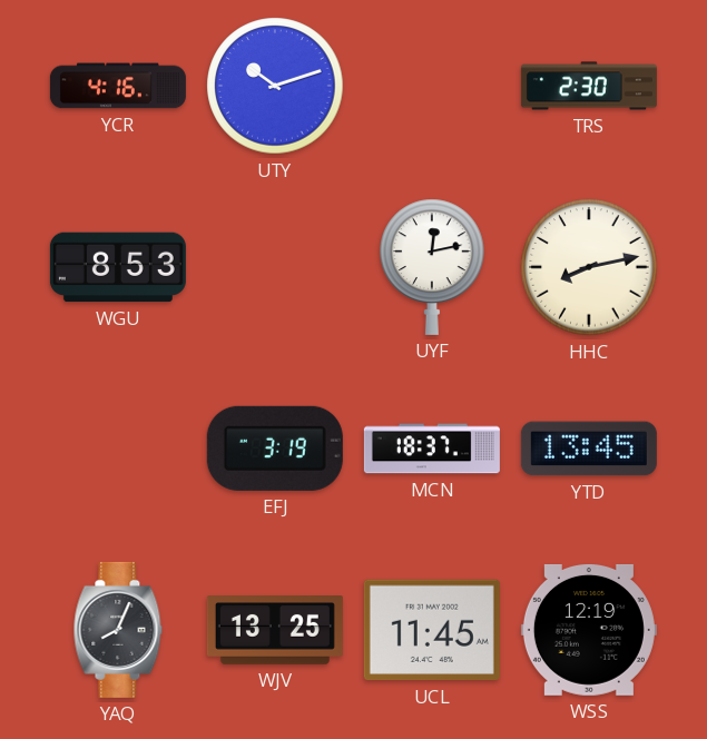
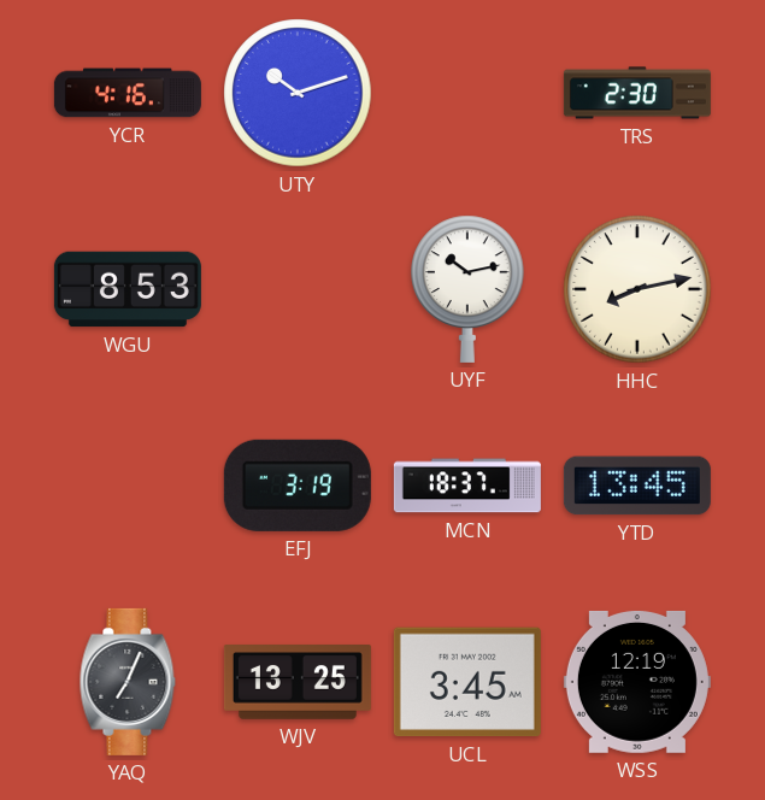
UYF: 12:13 -> 10:13 (467, 289)
YAQ: 8:04 -> 7:04 (128, 682)
UCL: 11:45 -> 3:45 (467, 682)
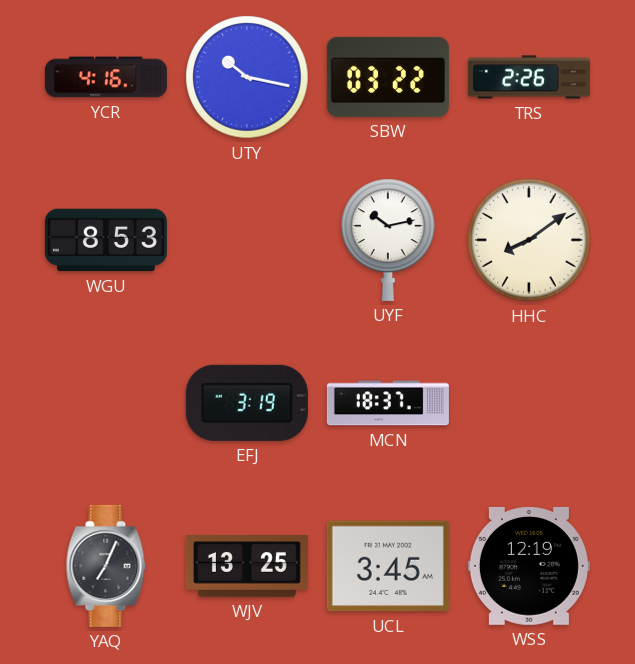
UTY: 10:12 -> 10:17 (247, 77)
SBW: none -> 03:22 (388, 77)
TRS: 2:30 -> 2:26 (529, 77)
HHC: 8:13 -> 8:09 (529, 240)
YTD: 13:45 -> none (637, 486)
